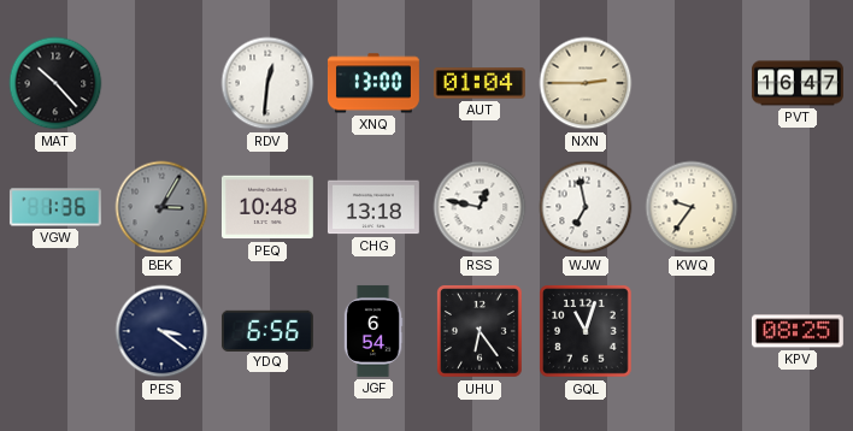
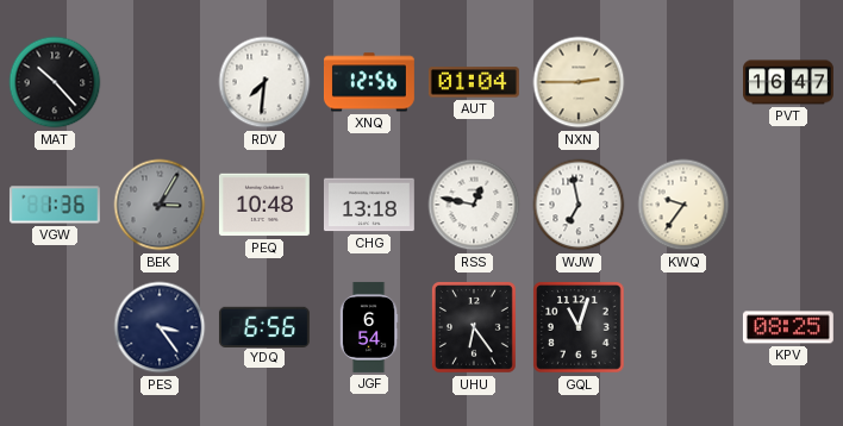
RDV: 12:31 -> 7:31 (264, 82)
XNQ: 13:00 -> 12:56 (369, 82)
PES: 3:21 -> 3:24 (160, 327)
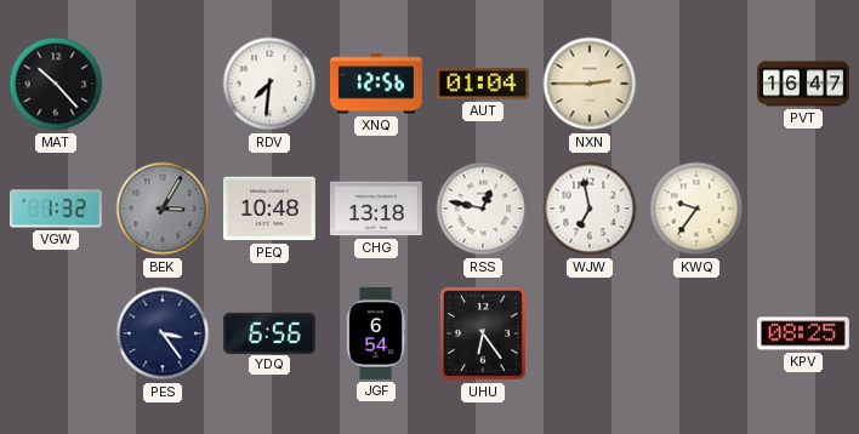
VGW: 1:36 -> 1:32 (56, 209)
GQL: 11:03 -> none (580, 328)
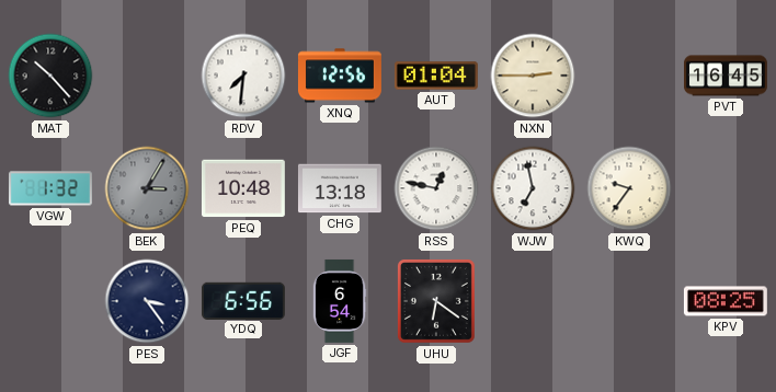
PVT: 16:47 -> 16:45 (727, 76)
UHU: 6:24 -> 6:21 (436, 301)
